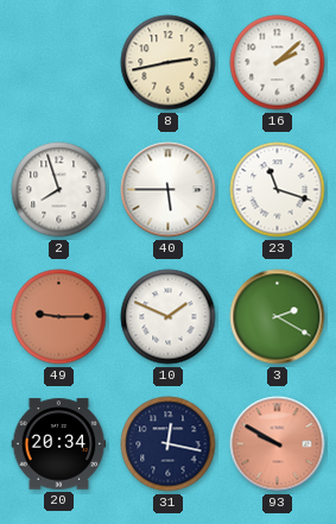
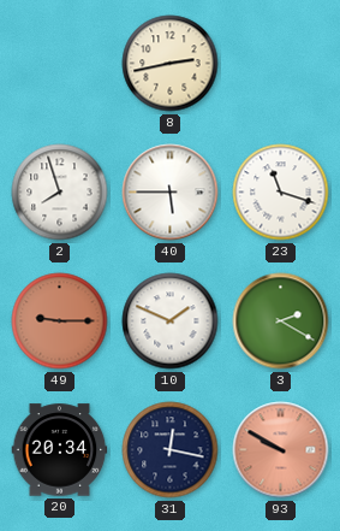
16: 2:08 -> none (278, 63)
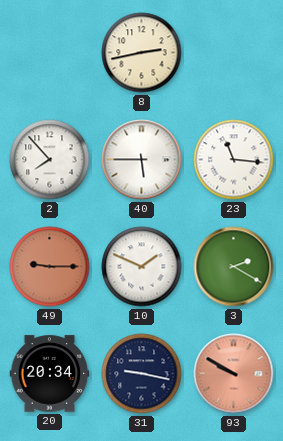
2: 7:57 -> 7:53 (50, 160)
23: 11:18 -> 11:16 (234, 160)
31: 12:17 -> 9:17 (142, 374)
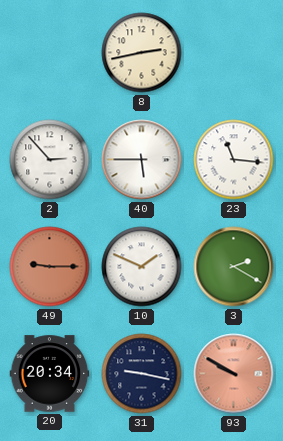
2: 7:53 -> 2:53 (50, 160)
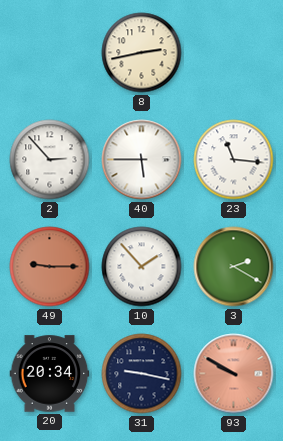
10: 1:49 -> 1:53 (142, 267)
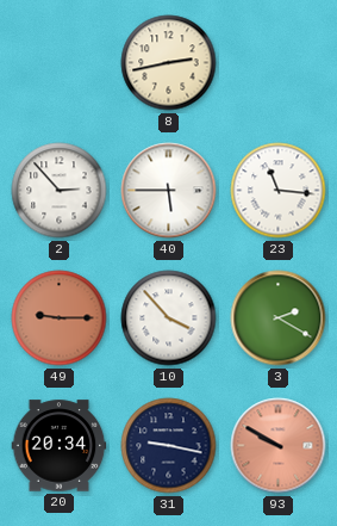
10: 1:53 -> 3:53 (169, 318)
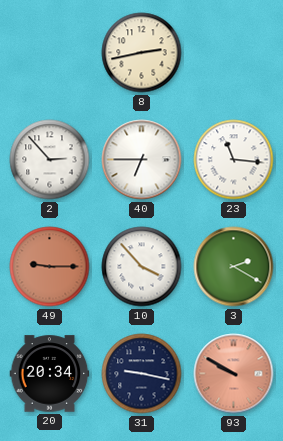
40: 5:45 -> 6:45 (142, 160)
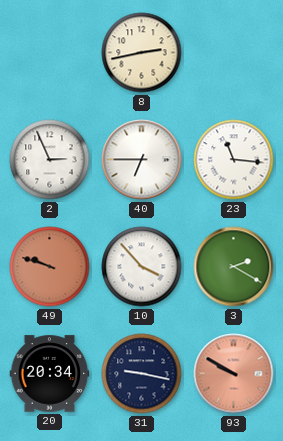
2: 2:53 -> 2:56 (50, 160)
49: 9:15 -> 9:48 (50, 267)
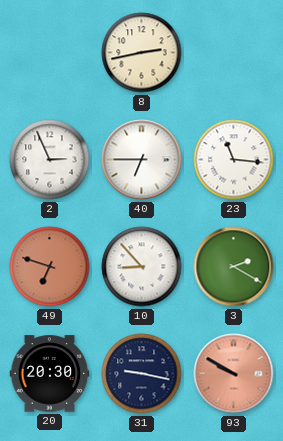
49: 9:48 -> 6:48 (50, 267)
10: 3:53 -> 8:53 (142, 267)
20: 20:34 -> 20:30 (50, 374)
